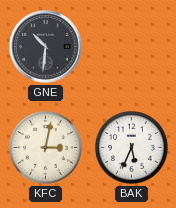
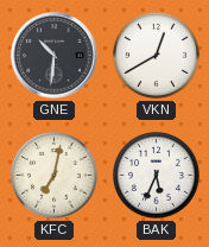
VKN: none -> 12:40 (156, 55)
KFC: 3:02 -> 7:02 (53, 175)
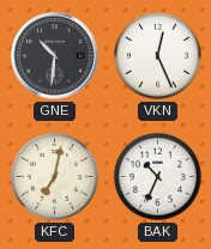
VKN: 12:40 -> 12:26 (157, 55)
BAK: 5:34 -> 10:34 (157, 176)
